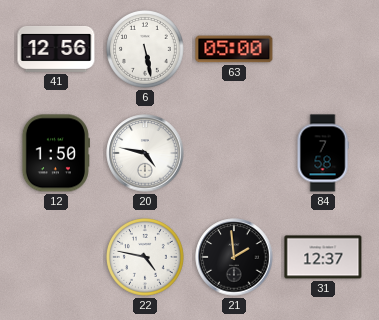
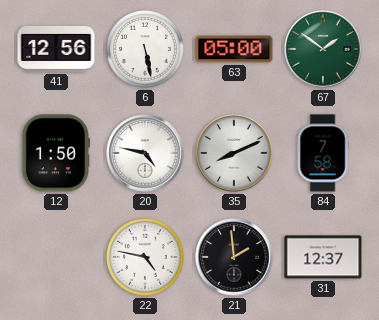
67: none -> 1:51 (323, 49)
35: none -> 8:11 (234, 153)
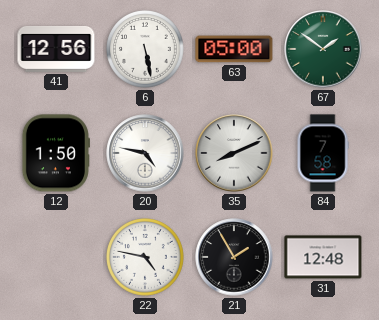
21: 1:59 -> 1:55 (234, 257)
31: 12:37 -> 12:48 (323, 257)
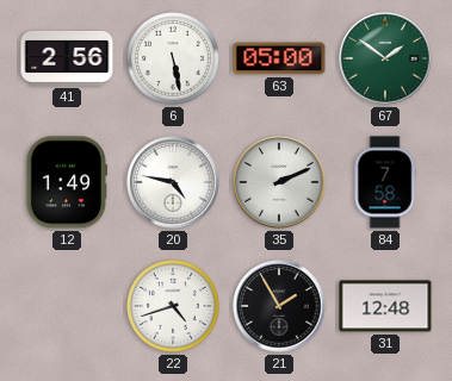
41: 12:56 -> 2:56 (67, 58)
12: 1:50 -> 1:49 (67, 182)
35: 8:11 -> 2:11 (279, 182)
22: 4:47 -> 4:42 (174, 307)
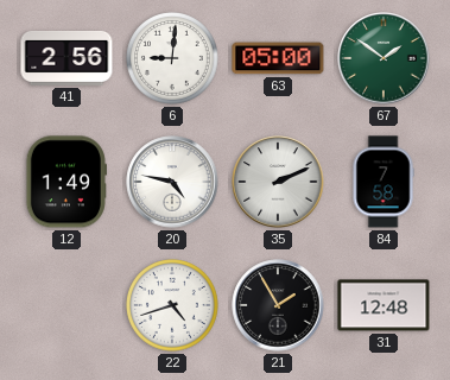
6: 5:28 -> 9:01 (173, 59)
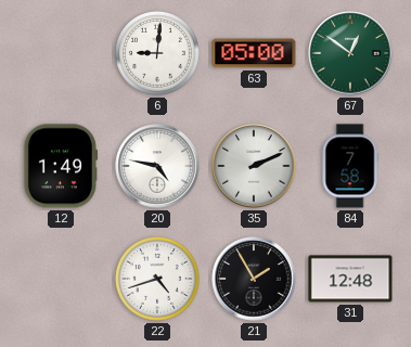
41: 2:56 -> none (66, 58)
67: 1:51 -> 12:51 (350, 53)
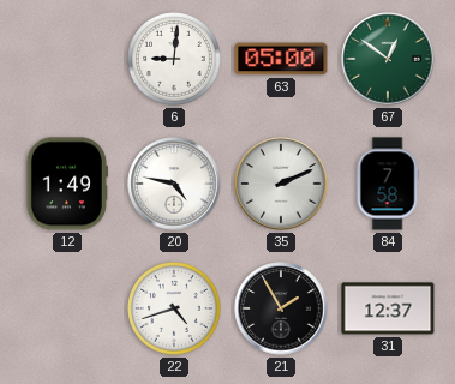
31: 12:48 -> 12:37 (388, 308)
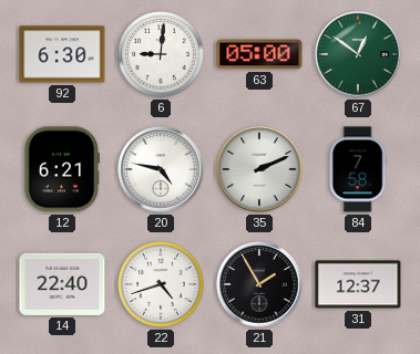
92: none -> 6:30 (62, 54)
12: 1:49 -> 6:21 (62, 169)
14: none -> 22:40 (62, 284)
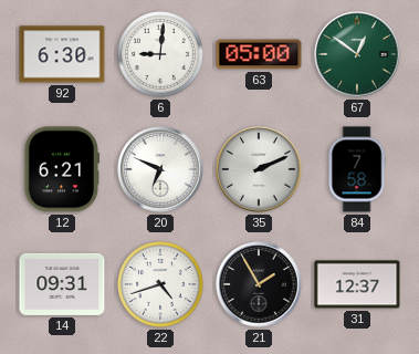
20: 4:47 -> 6:49 (160, 169)
14: 22:40 -> 09:31 (62, 284)
